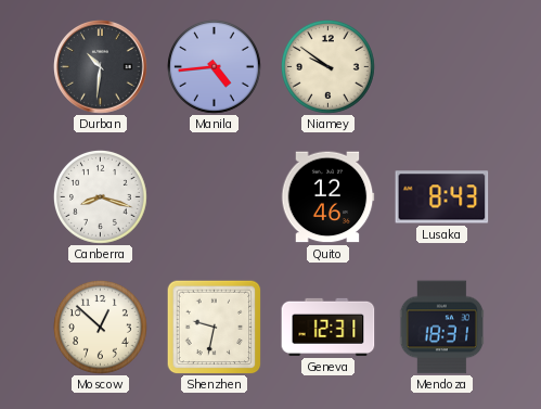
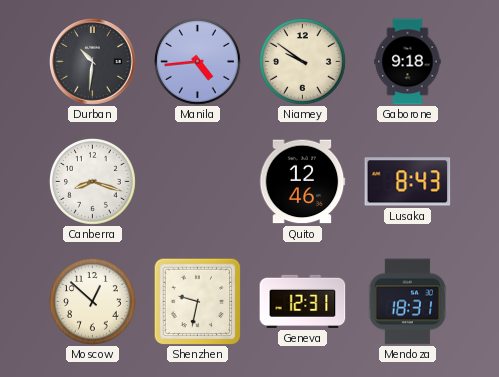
Gaborone: none -> 9:18 (408, 62)
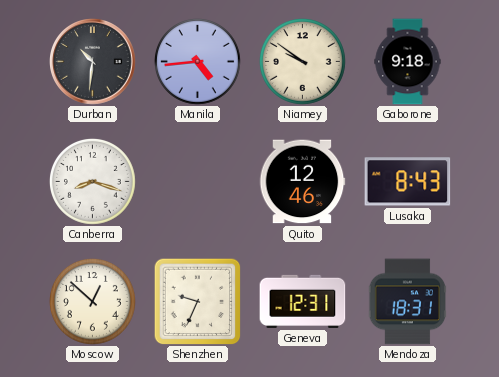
Shenzhen: 9:32 -> 9:34 (197, 301)
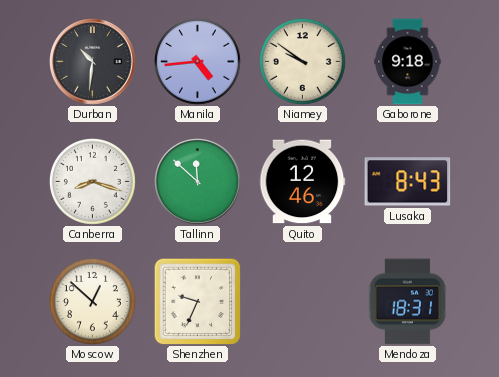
Tallinn: none -> 11:52 (198, 182)
Geneva: 12:31 -> none (303, 301)
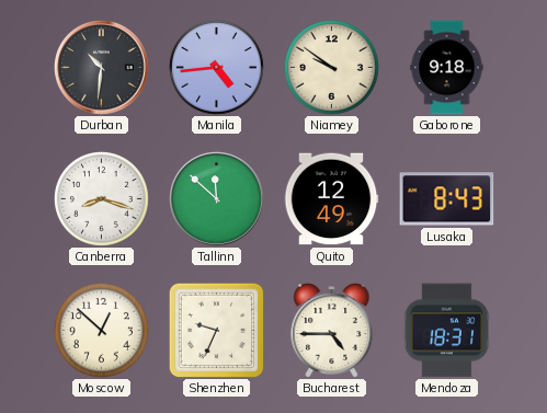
Quito: 12:46 -> 12:49 (331, 199)
Bucharest: none -> 4:45 (332, 331)
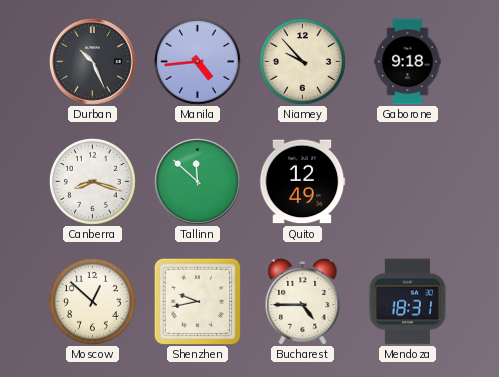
Durban: 10:31 -> 10:26 (93, 62)
Niamey: 9:51 -> 9:53 (302, 61)
Lusaka: 8:43 -> none (447, 199)
Shenzhen: 9:34 -> 9:43 (197, 301)
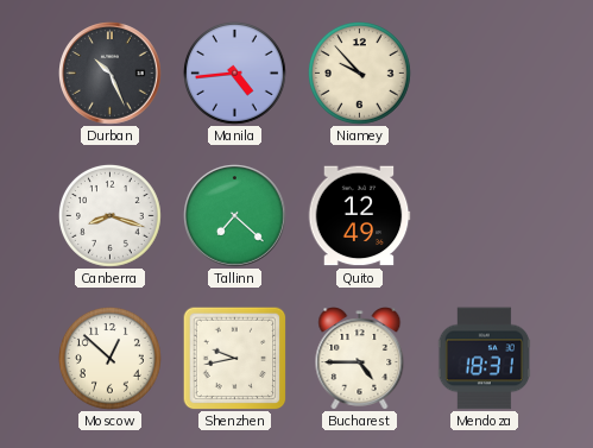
Gaborone: 9:18 -> none (408, 62)
Tallinn: 11:52 -> 7:22 (235, 216)
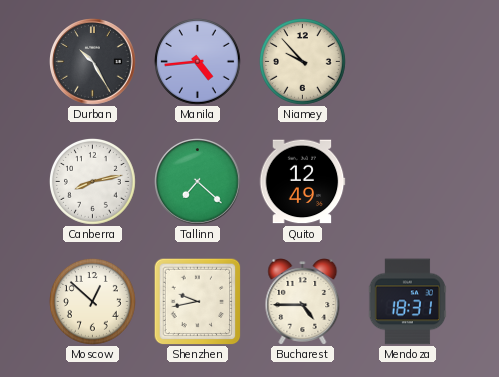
Durban: 10:26 -> 10:25 (93, 62)
Canberra: 8:18 -> 8:13 (92, 181)
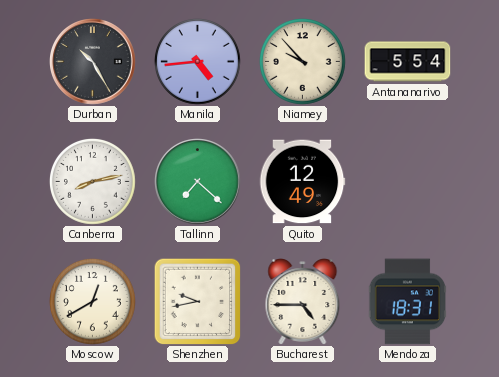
Antananarivo: none -> 5:54 (408, 62)
Moscow: 12:52 -> 12:40 (92, 301)
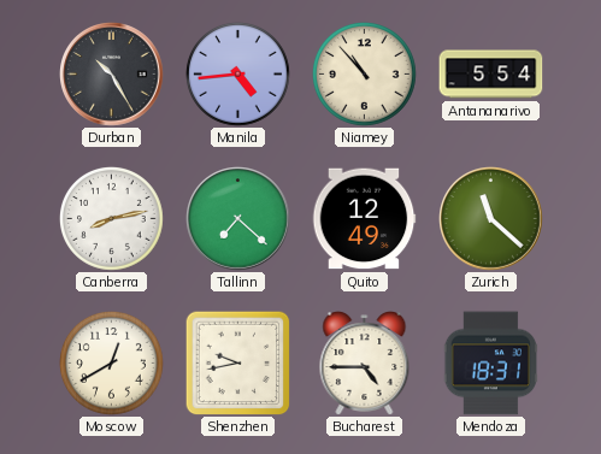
Niamey: 9:53 -> 10:53 (364, 73)
Zurich: none -> 11:22 (491, 219)
